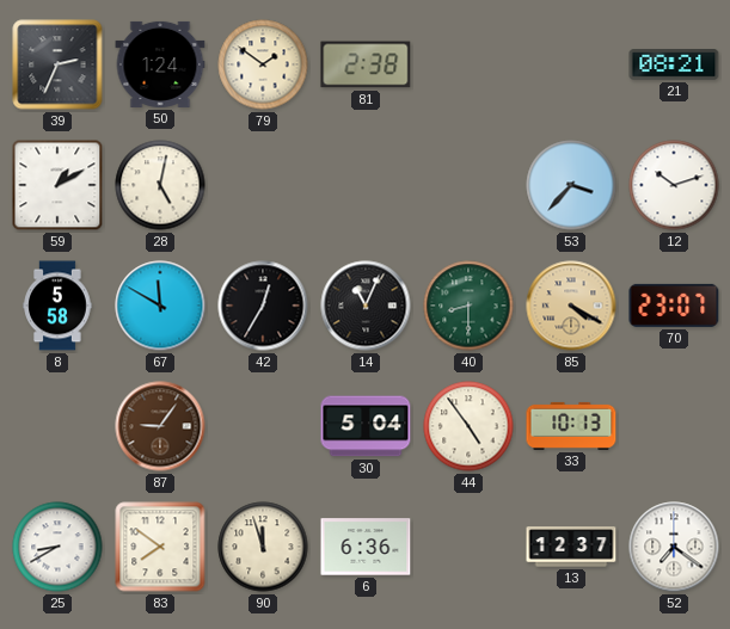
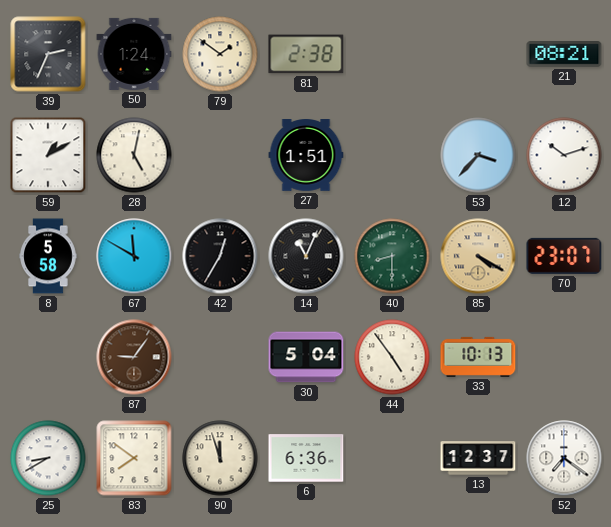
27: none -> 1:51 (306, 156)
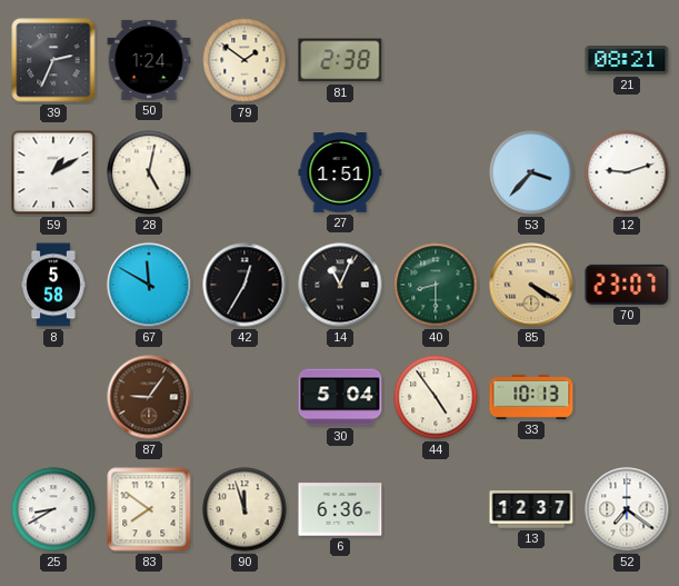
12: 10:12 -> 9:12 (627, 172)
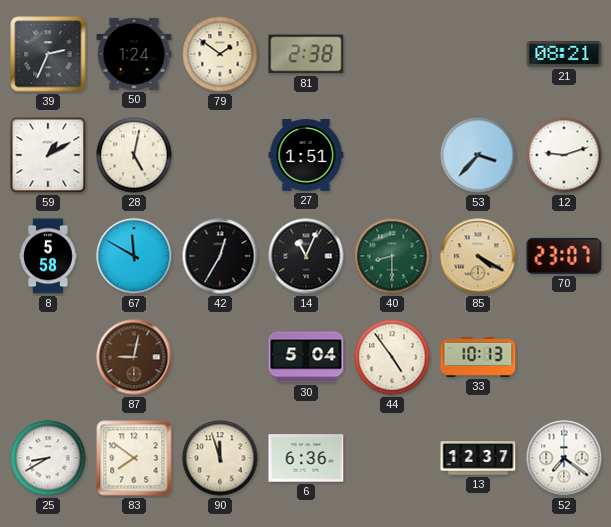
87: 9:06 -> 9:02 (134, 357)
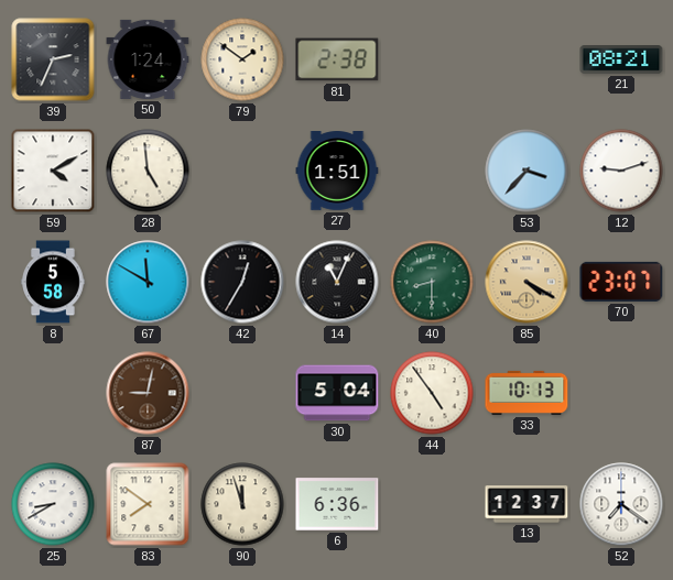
59: 1:10 -> 4:10 (53, 171)
28: 5:02 -> 4:59 (148, 171)
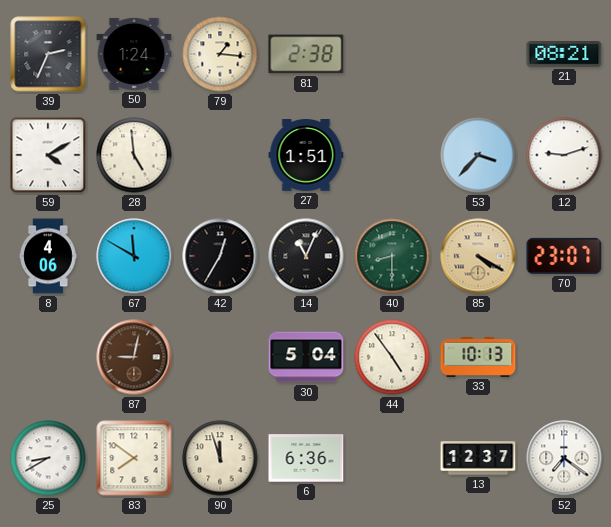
79: 1:51 -> 1:16 (220, 54)
8: 5:58 -> 4:06 (48, 256)
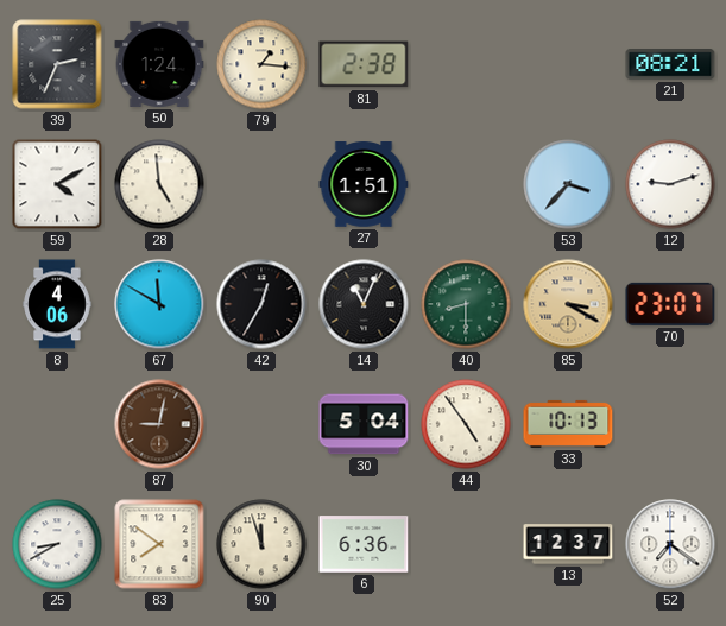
85: 4:20 -> 3:20 (568, 304)
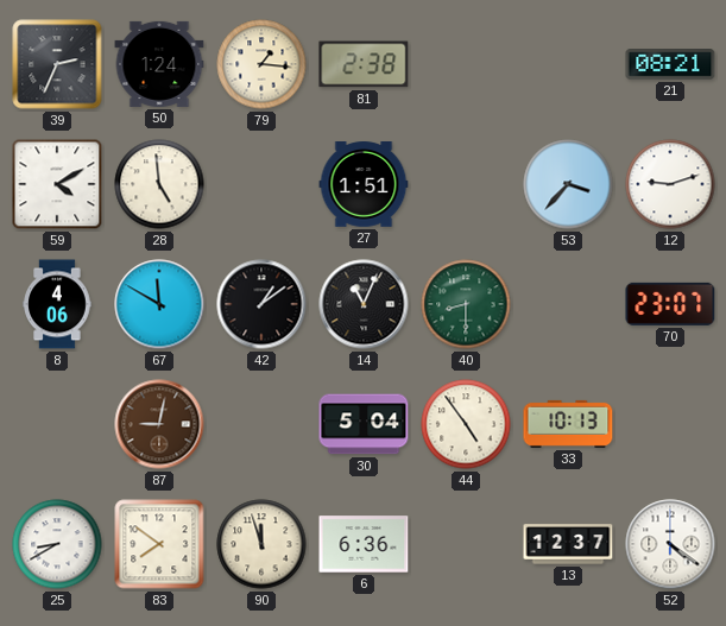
42: 12:35 -> 1:09 (261, 304)
85: 3:20 -> none (568, 304)
52: 7:21 -> 4:21 (670, 544)
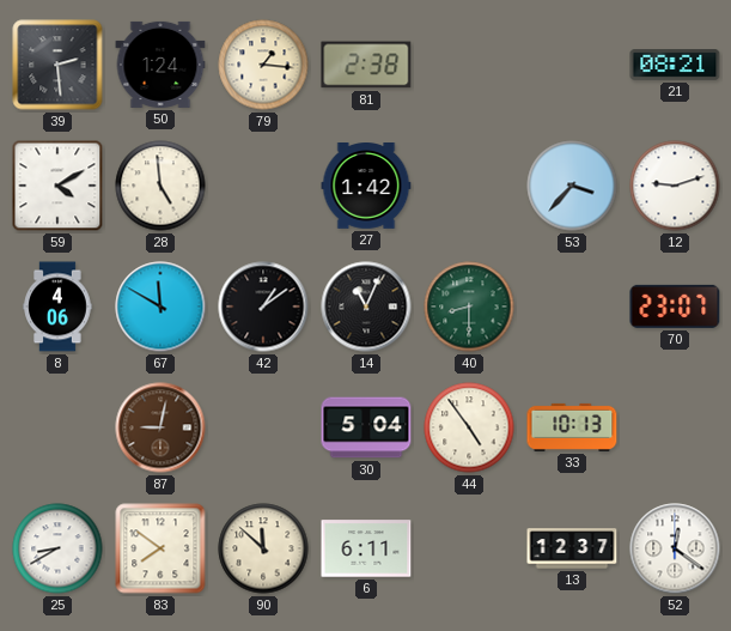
39: 2:34 -> 2:29 (57, 65)
27: 1:51 -> 1:42 (366, 187)
90: 11:57 -> 11:52 (263, 548)
6: 6:36 -> 6:11 (366, 548)
52: 4:21 -> 12:21 (675, 548)
